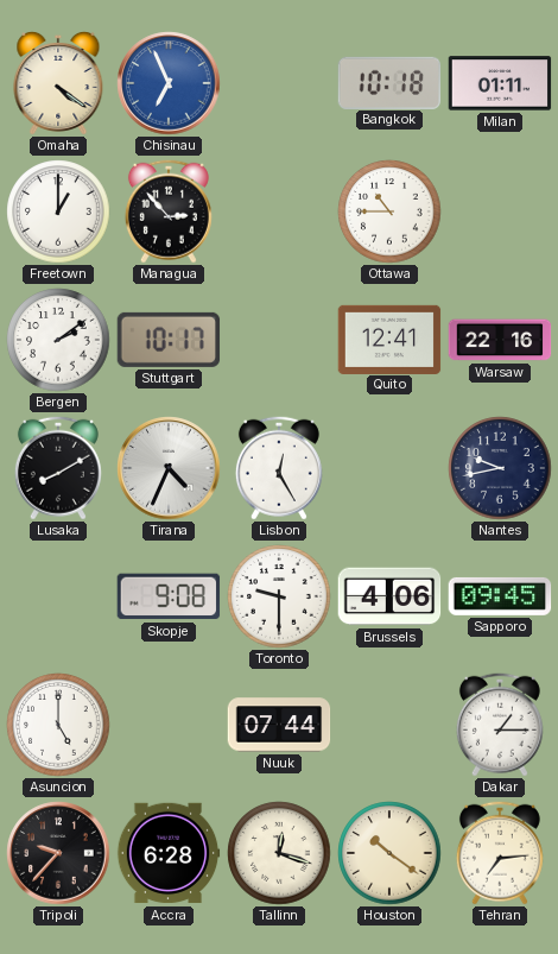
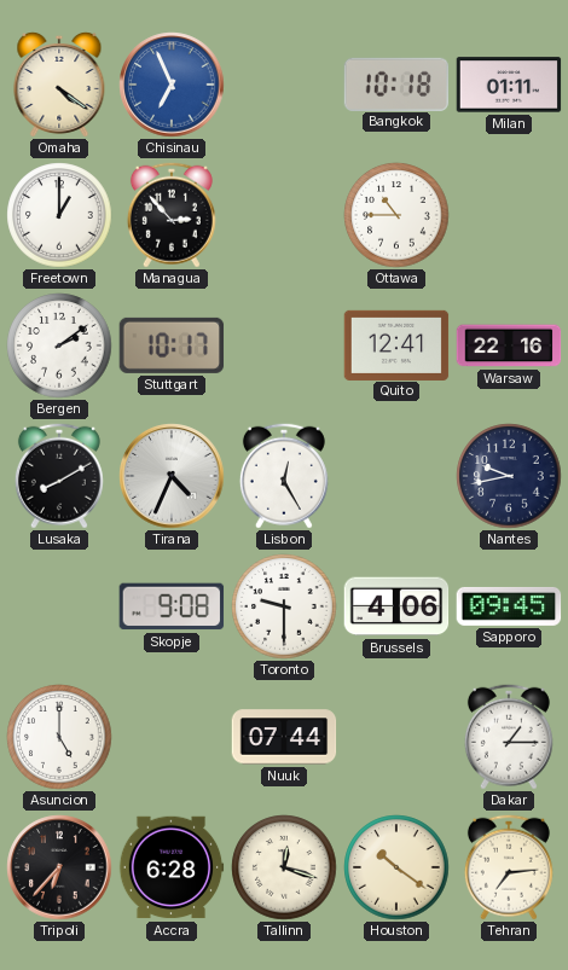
Tripoli: 9:37 -> 6:37 (59, 867)
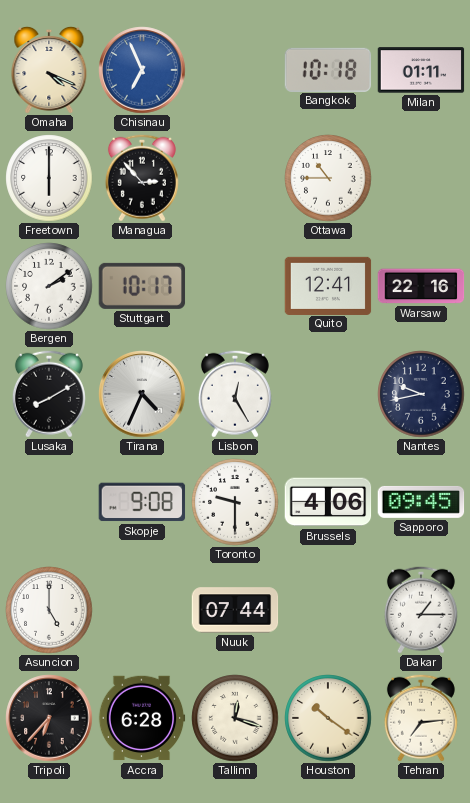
Omaha: 4:21 -> 4:19 (49, 70)
Freetown: 1:00 -> 6:00 (49, 178)
